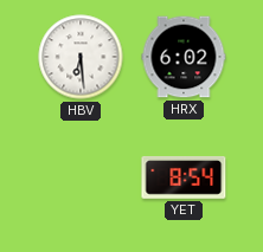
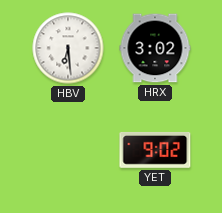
HRX: 6:02 -> 3:02 (155, 48)
YET: 8:54 -> 9:02 (155, 150)
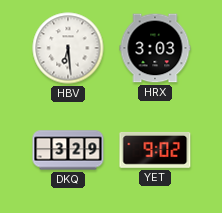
HRX: 3:02 -> 3:03 (155, 48)
DKQ: none -> 3:29 (68, 150)
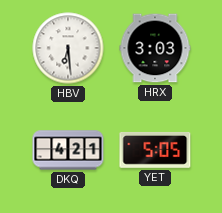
DKQ: 3:29 -> 4:21 (68, 150)
YET: 9:02 -> 5:05 (155, 150)
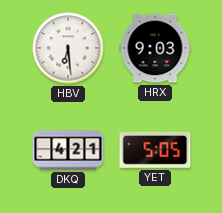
HRX: 3:03 -> 9:03 (155, 48)
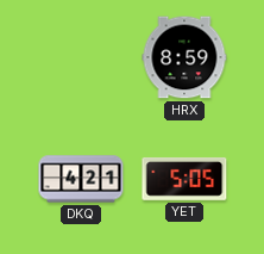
HBV: 6:29 -> none (68, 48)
HRX: 9:03 -> 8:59 (184, 57)
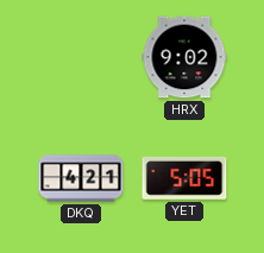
HRX: 8:59 -> 9:02 (184, 57)
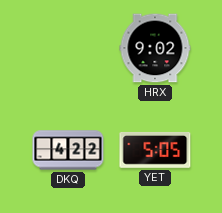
DKQ: 4:21 -> 4:22 (68, 150)
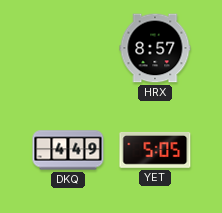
HRX: 9:02 -> 8:57 (155, 48)
DKQ: 4:22 -> 4:49 (68, 150)
